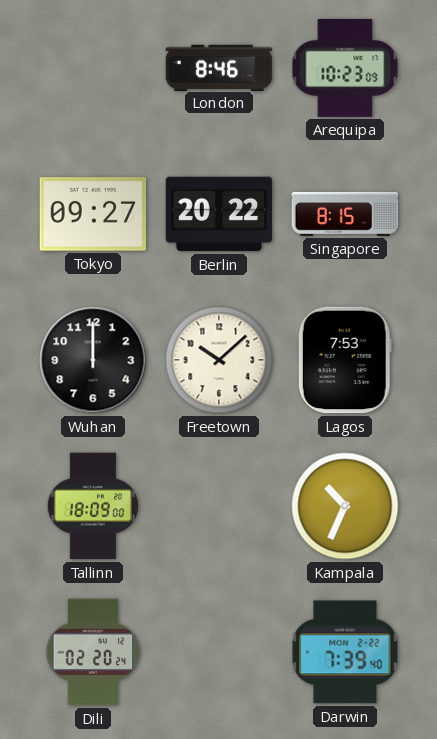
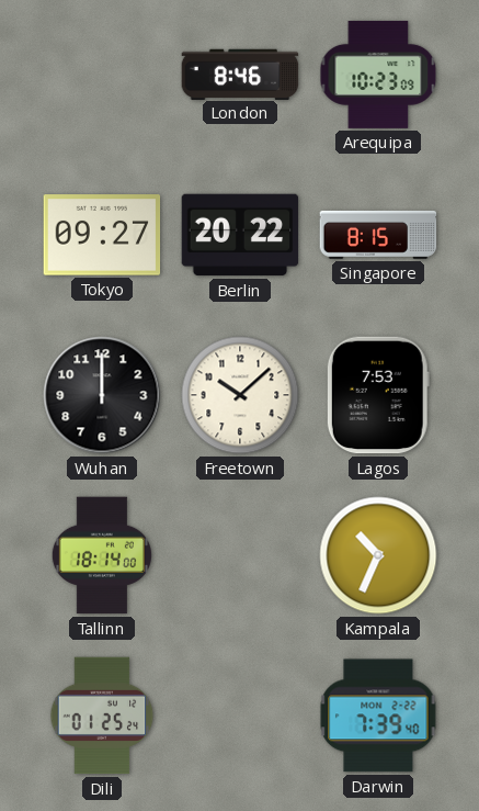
Tallinn: 18:09 -> 18:14 (102, 555)
Dili: 02:20 -> 01:25 (102, 716)
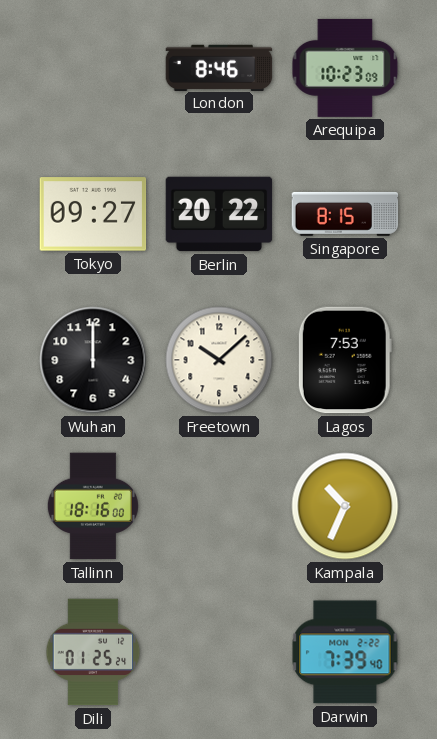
Tallinn: 18:14 -> 18:16 (93, 506)
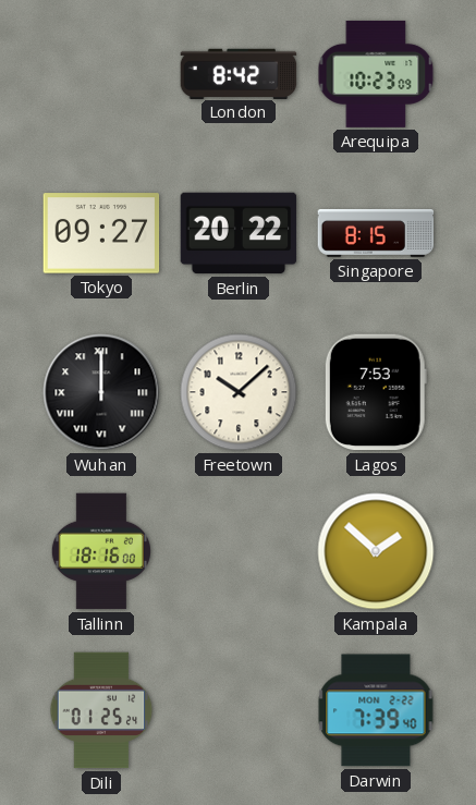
London: 8:46 -> 8:42 (239, 73)
Wuhan numerals: Arabic -> Roman (101, 392)
Kampala: 10:34 -> 1:52 (376, 551)
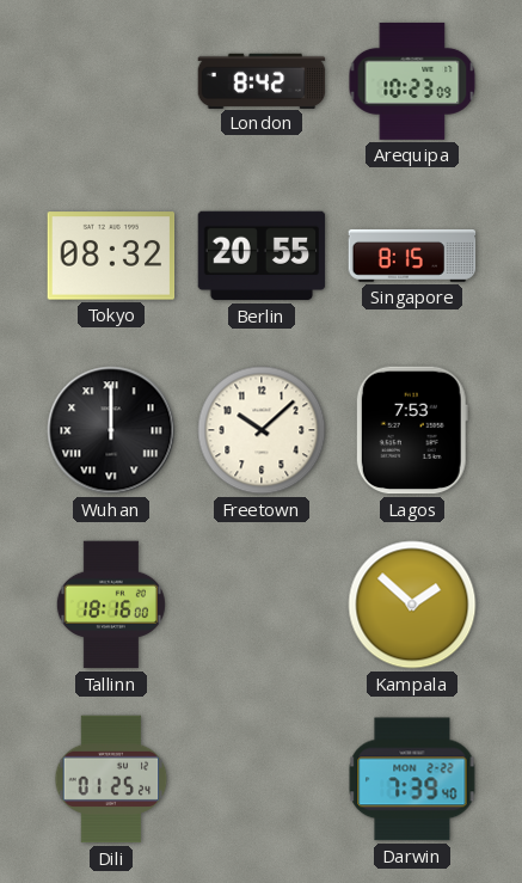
Tokyo: 09:27 -> 08:32 (111, 256)
Berlin: 20:22 -> 20:55 (262, 256)
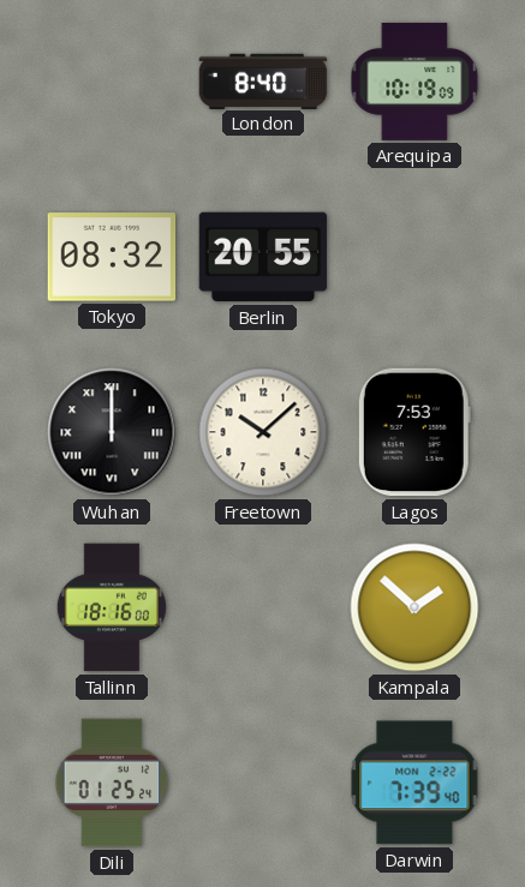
London: 8:42 -> 8:40 (263, 80)
Arequipa: 10:23 -> 10:19 (414, 82)
Singapore: 8:15 -> none (412, 256)
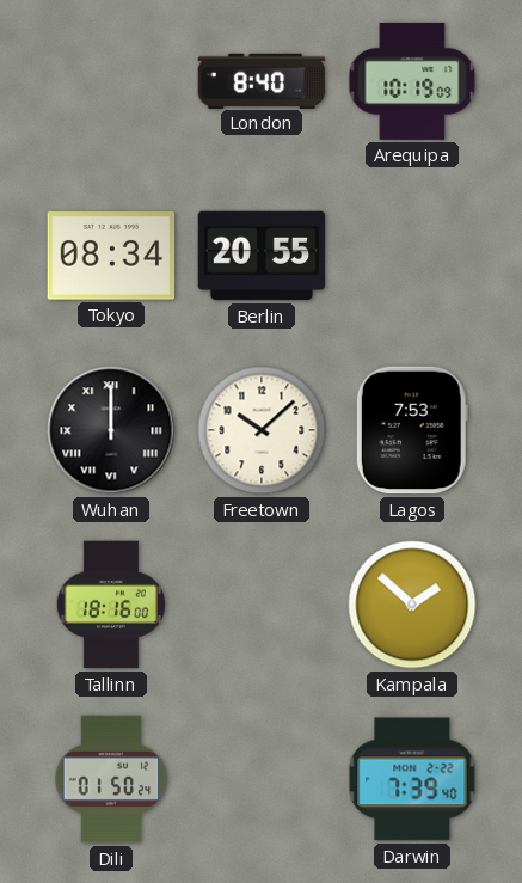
Tokyo: 08:32 -> 08:34 (111, 256)
Dili: 01:25 -> 01:50 (111, 779)
